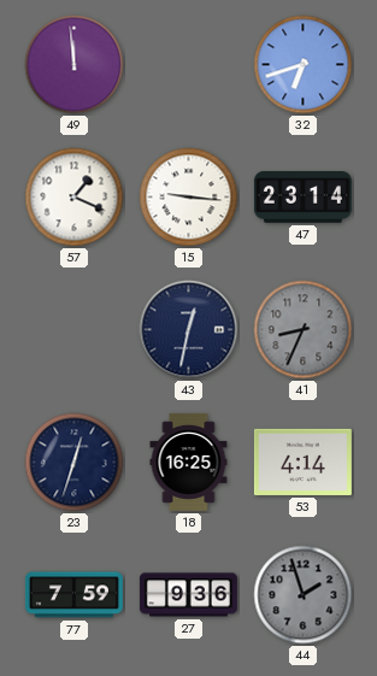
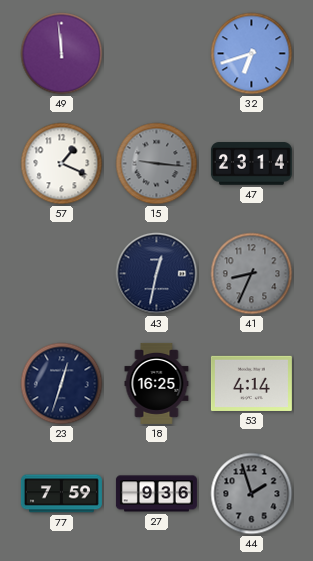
15 dial: white -> grey (157, 164)
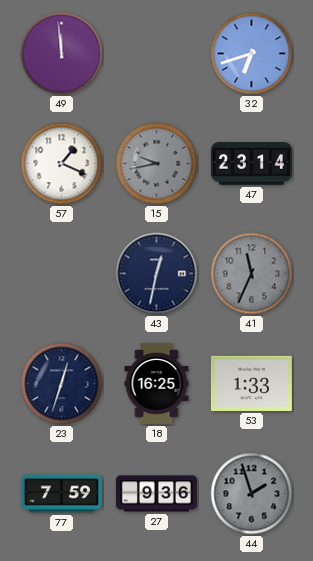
15: 9:16 -> 9:43 (157, 164)
41: 8:34 -> 11:34 (252, 274)
53: 4:14 -> 1:33 (251, 383)
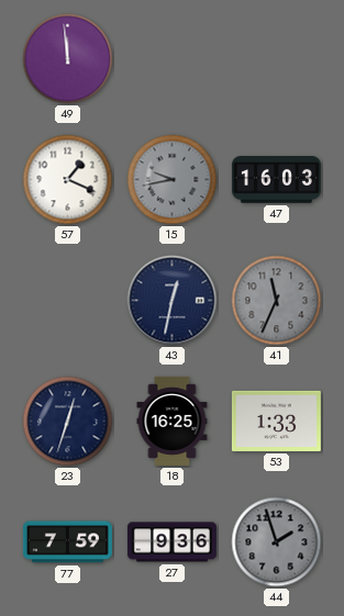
32: 6:42 -> none (252, 54)
47: 23:14 -> 16:03 (276, 180)
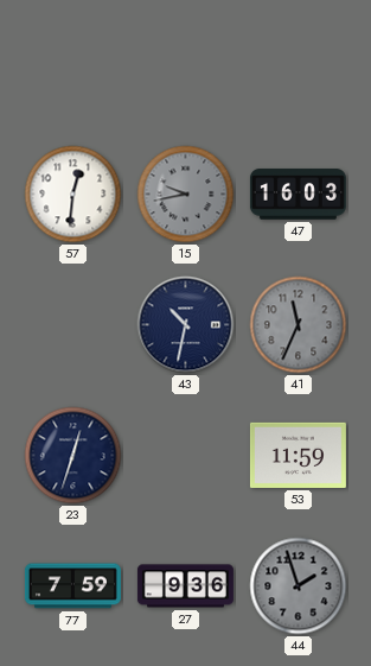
49: 11:59 -> none (68, 59)
57: 1:19 -> 12:31 (73, 195)
43: 12:32 -> 10:32 (186, 325)
18: 16:25 -> none (173, 421)
53: 1:33 -> 11:59 (298, 455)
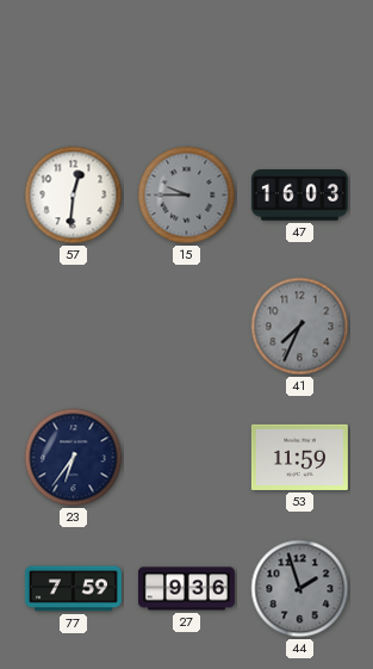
15: 9:43 -> 9:45 (187, 196)
43: 10:32 -> none (186, 325)
41: 11:34 -> 7:34 (300, 327)
23: 12:33 -> 6:36 (74, 458)
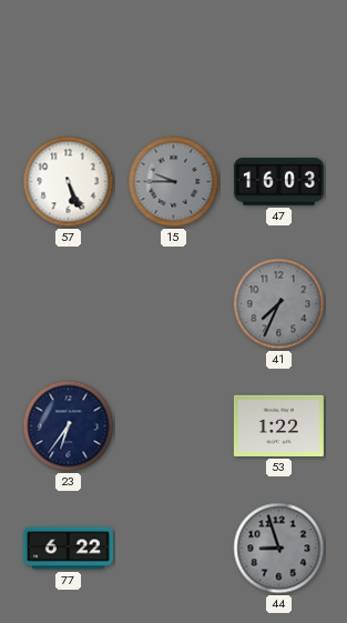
57: 12:31 -> 5:26 (69, 182)
53: 11:59 -> 1:22 (278, 425)
77: 7:59 -> 6:22 (68, 549)
27: 9:36 -> none (186, 589)
44: 1:57 -> 8:57 (279, 549)
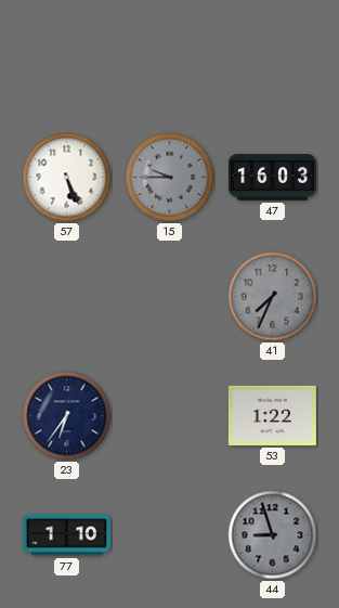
77: 6:22 -> 1:10 (66, 535)
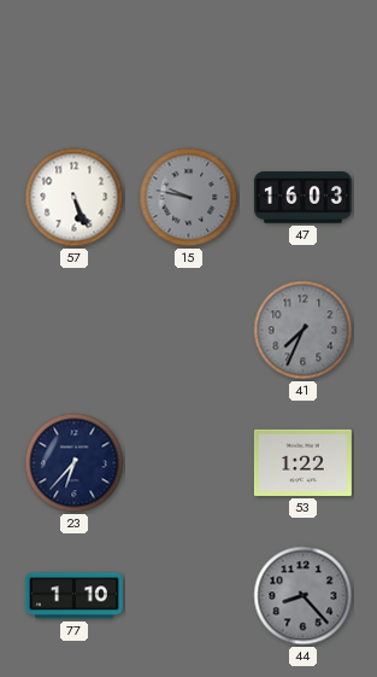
15: 9:45 -> 9:47 (189, 198)
23: 6:36 -> 6:37 (75, 463)
44: 8:57 -> 8:23 (304, 596)
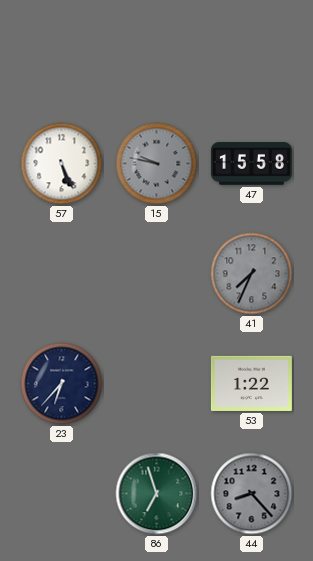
47: 16:03 -> 15:58 (251, 164)
77: 1:10 -> none (73, 596)
86: none -> 6:57 (157, 494)
